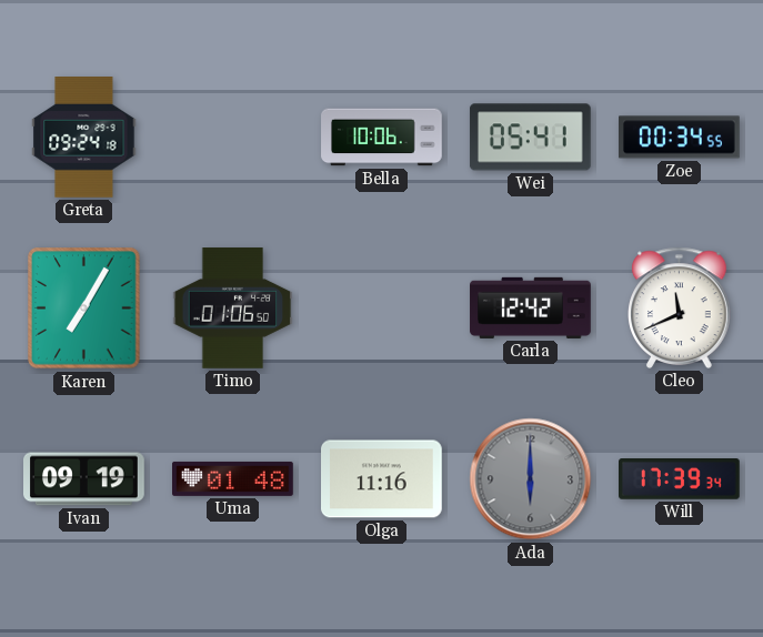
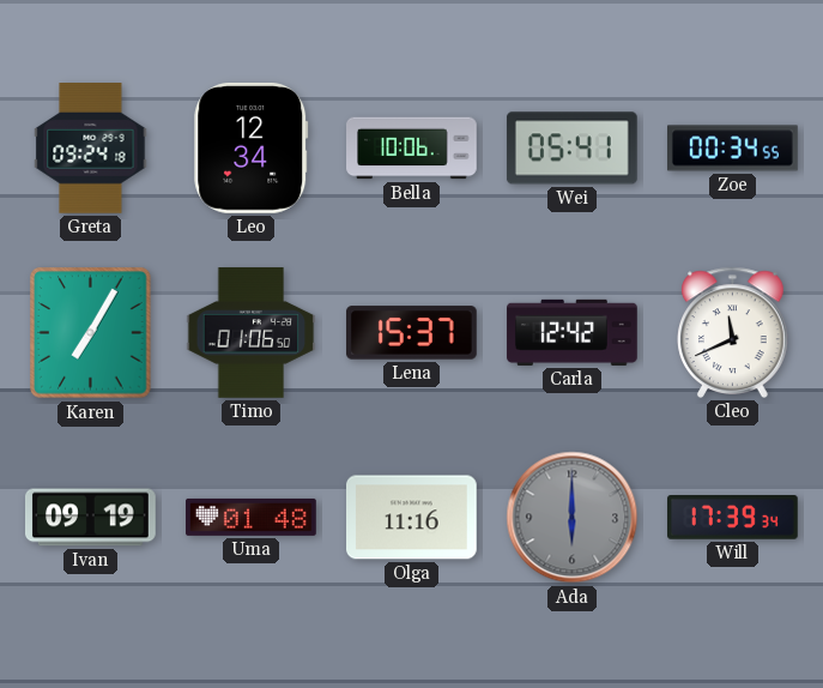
Leo: none -> 12:34 (252, 147)
Lena: none -> 15:37 (412, 333)
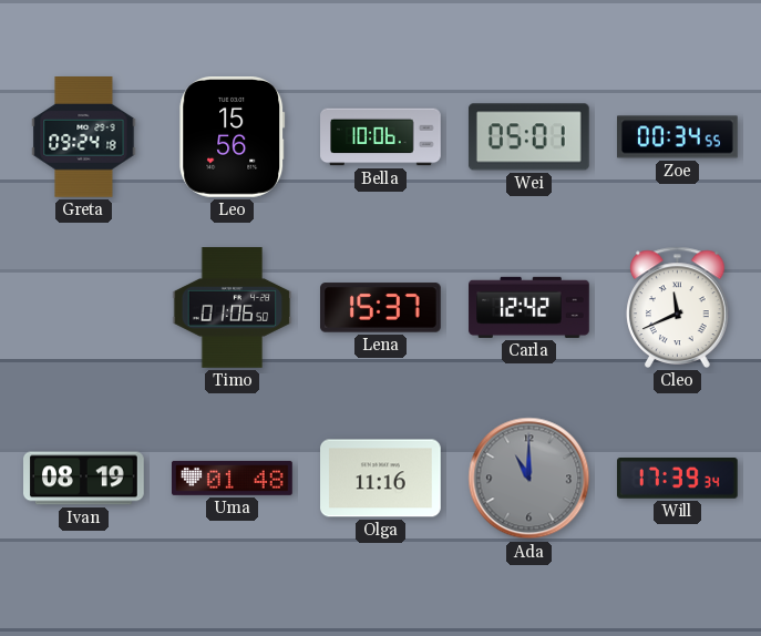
Leo: 12:34 -> 15:56 (233, 136)
Wei: 05:41 -> 05:01 (528, 137)
Karen: 7:05 -> none (91, 333)
Ivan: 09:19 -> 08:19 (84, 479)
Ada: 6:00 -> 11:00 (529, 479)
